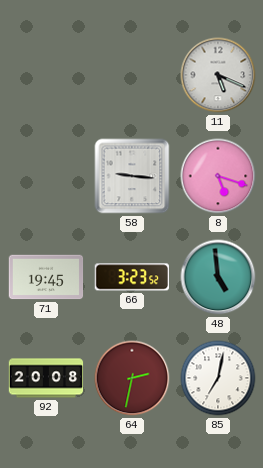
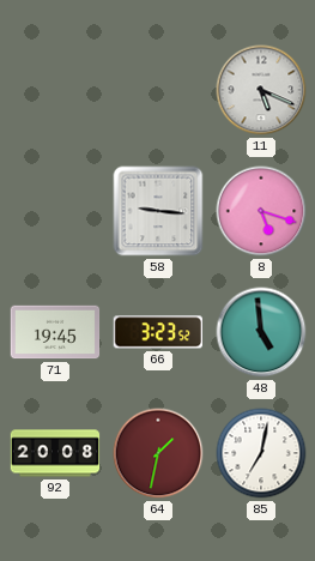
64: 2:32 -> 1:32 (158, 453)
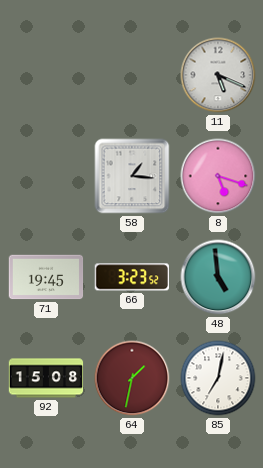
58: 9:16 -> 1:16 (132, 176)
92: 20:08 -> 15:08 (46, 378)
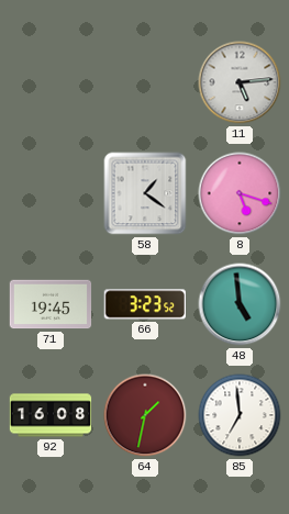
11: 5:19 -> 5:14 (240, 82)
58: 1:16 -> 1:21 (145, 193)
92: 15:08 -> 16:08 (51, 415)
85: 7:02 -> 6:59 (240, 415)
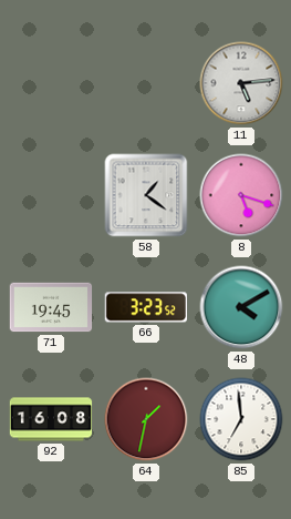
48: 4:59 -> 4:10 (241, 307)
